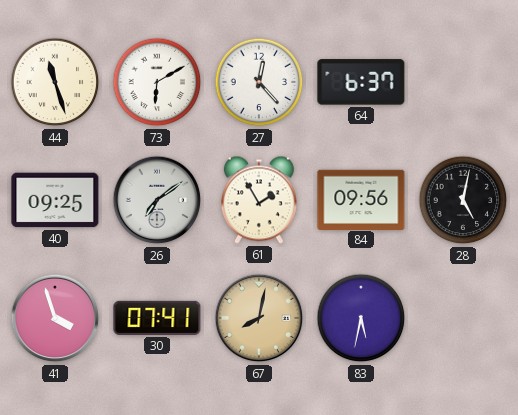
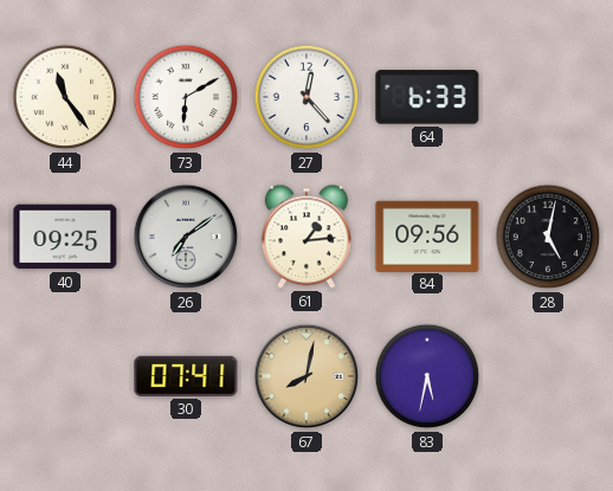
44: 11:27 -> 11:24 (65, 97)
64: 6:37 -> 6:33 (427, 97)
61: 1:55 -> 1:14 (306, 237)
41: 3:57 -> none (55, 318)
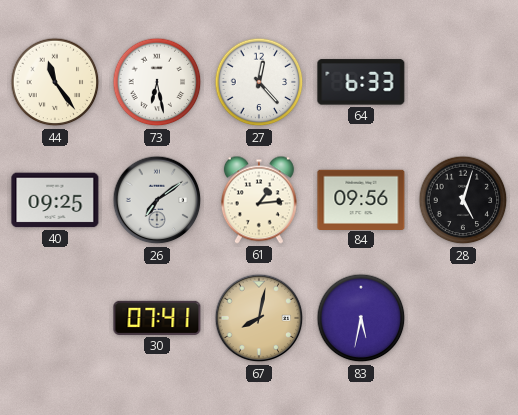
73: 6:10 -> 6:28 (157, 82)
28: 5:02 -> 5:03 (463, 200)
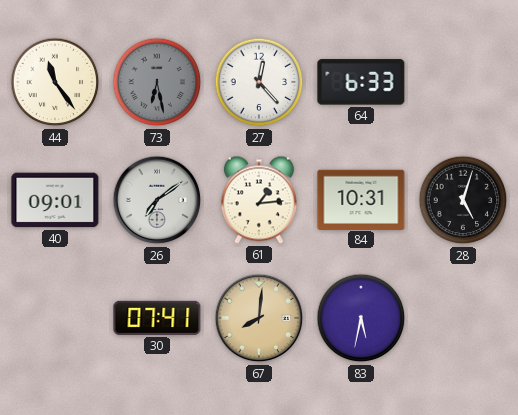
73 dial: white -> grey (157, 82)
40: 09:25 -> 09:01 (55, 200)
84: 09:56 -> 10:31 (361, 199)
67: 8:02 -> 8:01 (259, 318)
